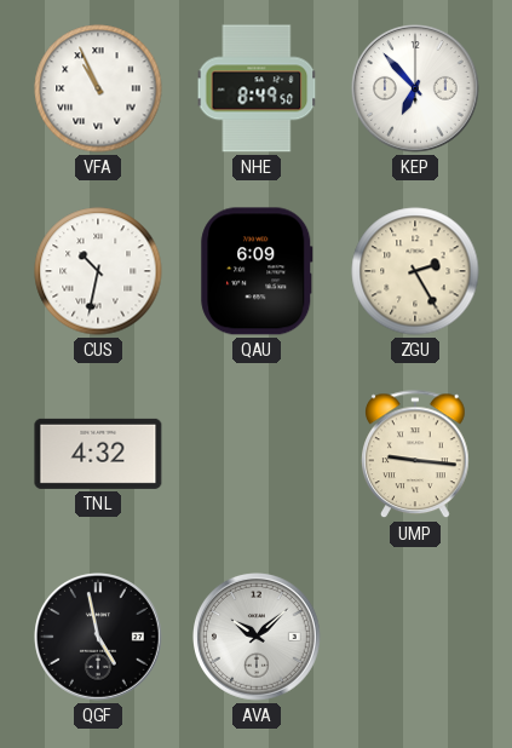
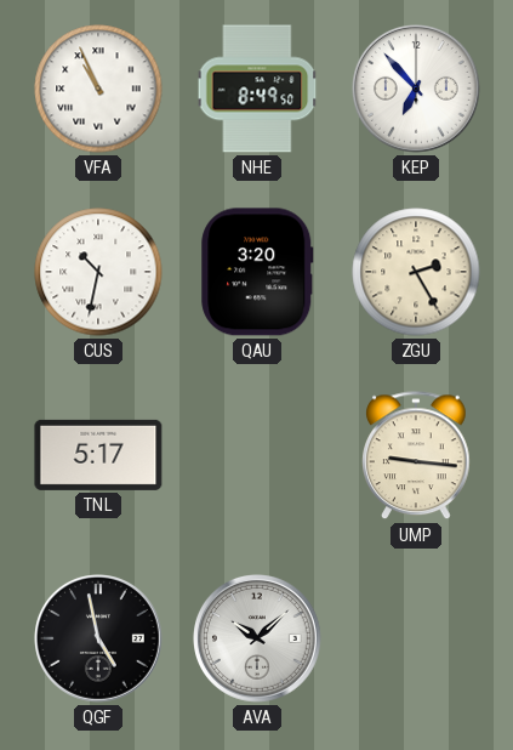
QAU: 6:09 -> 3:20 (257, 272)
TNL: 4:32 -> 5:17 (98, 455)
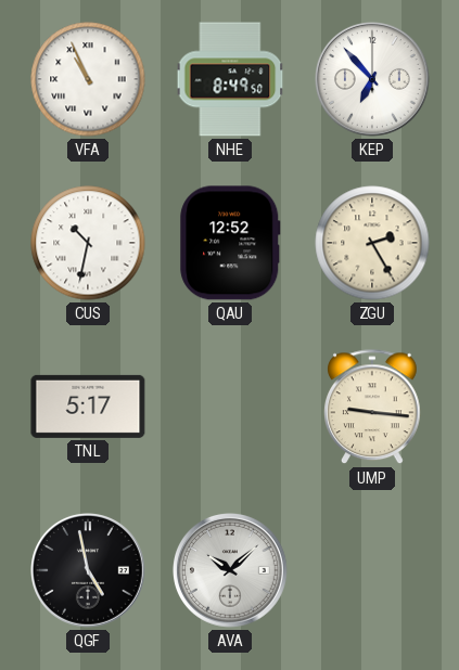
QAU: 3:20 -> 12:52 (230, 243)
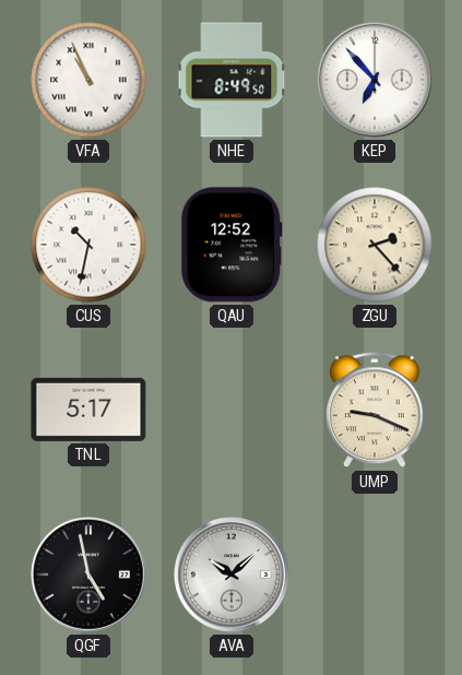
ZGU: 2:25 -> 2:23 (375, 245)
UMP: 9:16 -> 9:19 (376, 411)
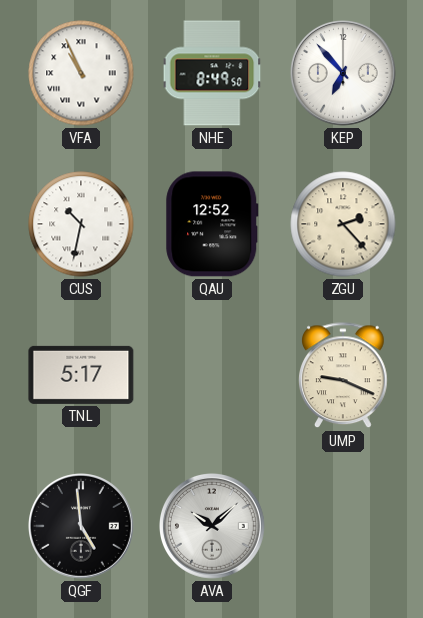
QGF: 4:58 -> 4:59 (82, 527)
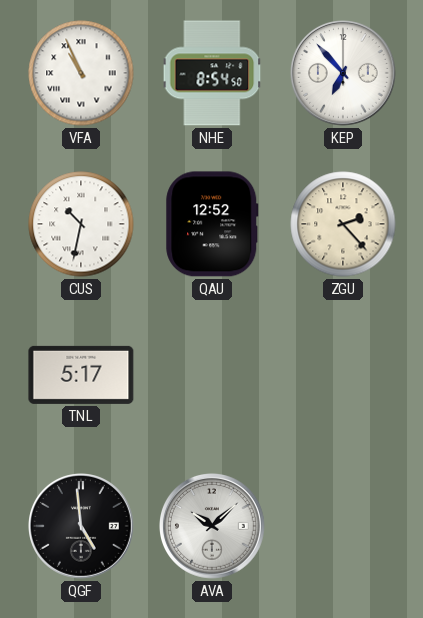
NHE: 8:49 -> 8:54 (212, 73)
UMP: 9:19 -> none (344, 376)
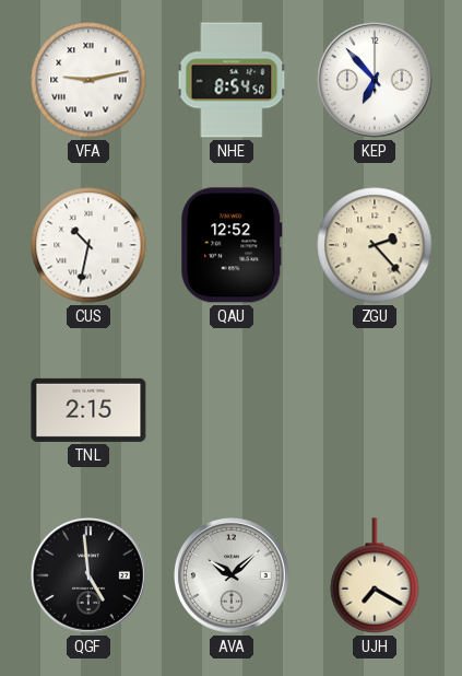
VFA: 10:56 -> 9:13 (88, 80)
TNL: 5:17 -> 2:15 (88, 410)
UJH: none -> 7:20 (375, 575)
